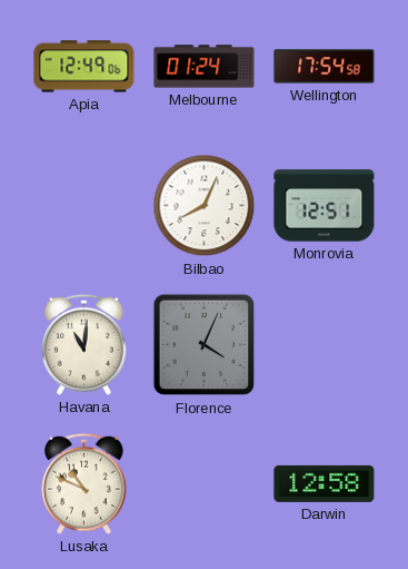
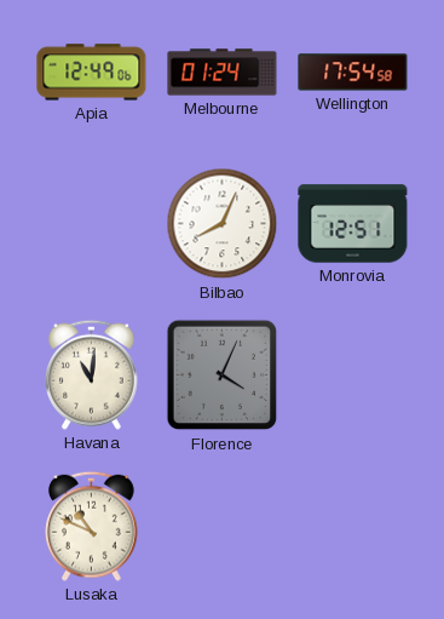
Darwin: 12:58 -> none (325, 483)
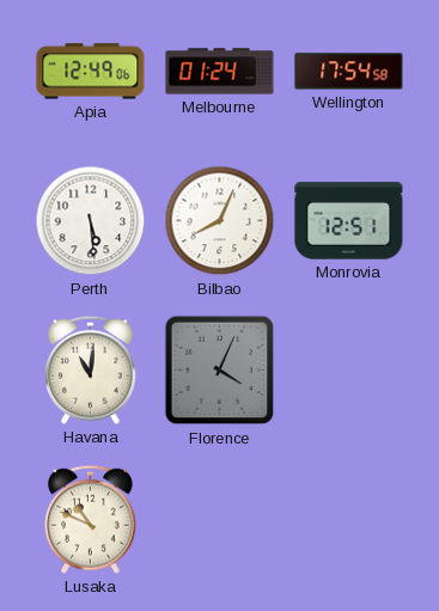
Perth: none -> 5:29 (91, 221)
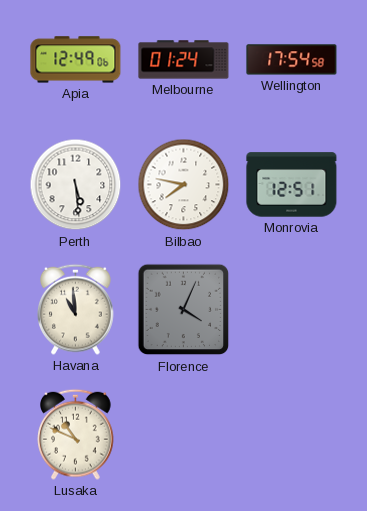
Bilbao: 8:04 -> 7:47 (184, 185)
Havana: 11:01 -> 10:59 (76, 309)
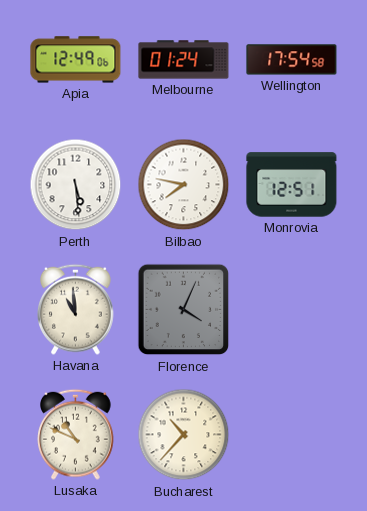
Bucharest: none -> 10:37 (184, 435)
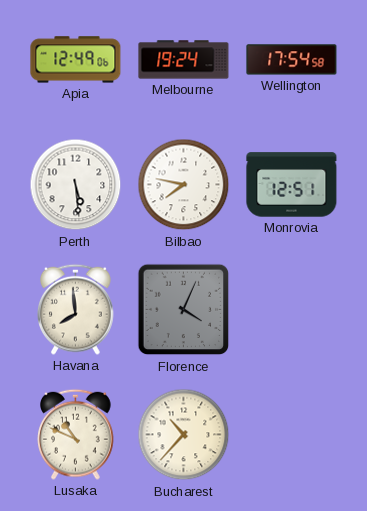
Melbourne: 01:24 -> 19:24 (184, 60)
Havana: 10:59 -> 7:59 (76, 309)
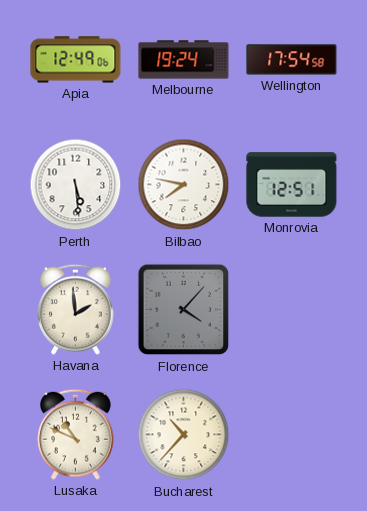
Havana: 7:59 -> 1:59 (76, 309)
Florence: 4:04 -> 4:07 (184, 310)
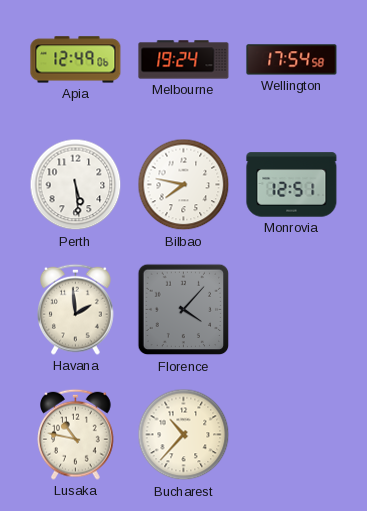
Lusaka: 10:49 -> 10:47 (76, 434)
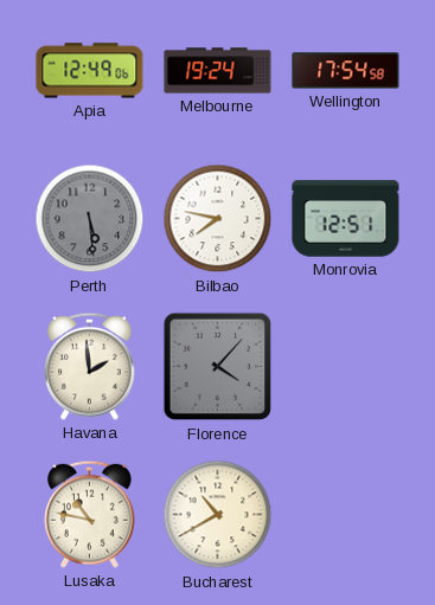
Perth dial: white -> grey (90, 219)
Bucharest: 10:37 -> 10:40 (218, 515)
